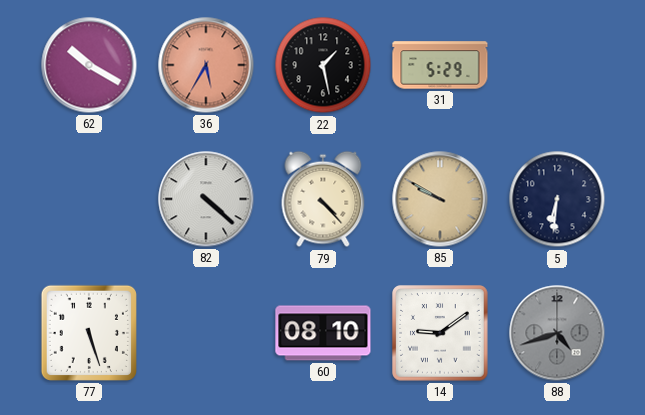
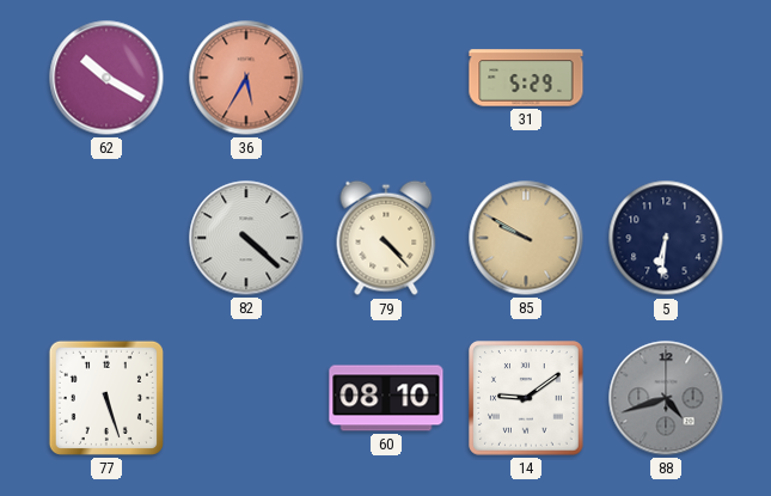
22: 1:28 -> none (323, 65)
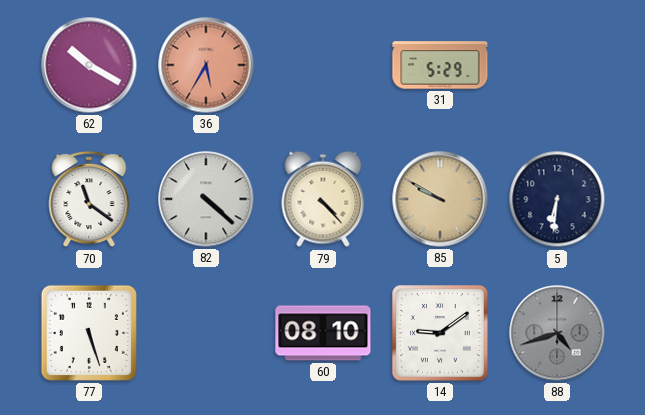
70: none -> 11:21 (89, 199)
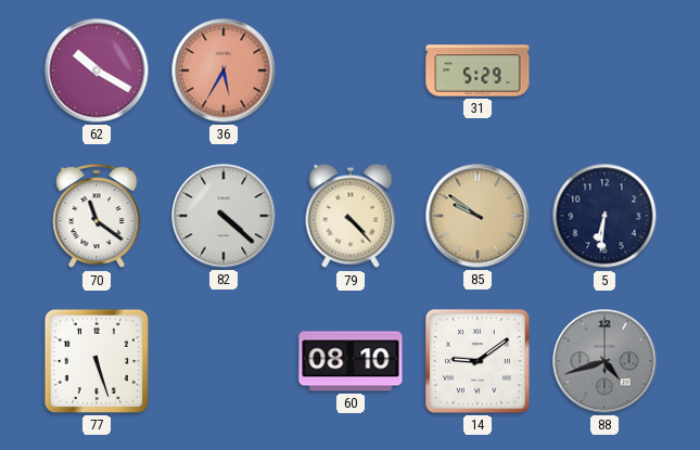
85: 9:50 -> 9:51 (478, 216)
